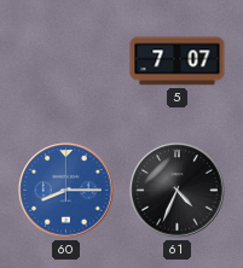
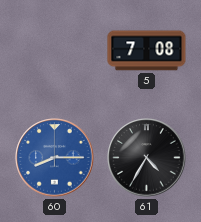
5: 7:07 -> 7:08 (147, 51)
61: 4:34 -> 4:35 (147, 158)
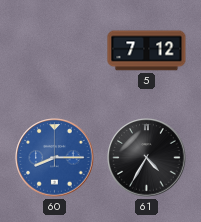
5: 7:08 -> 7:12 (147, 51)
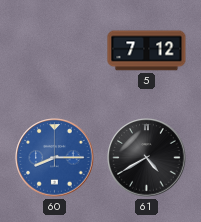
61: 4:35 -> 4:40 (147, 158)
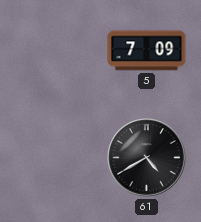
5: 7:12 -> 7:09 (147, 51)
60: 8:15 -> none (55, 158)
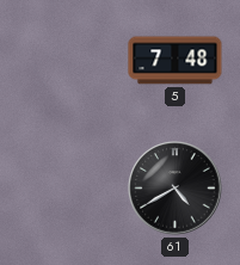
5: 7:09 -> 7:48 (176, 61)
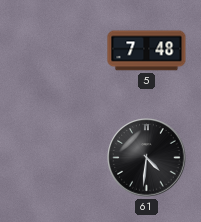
61: 4:40 -> 4:31 (147, 158)
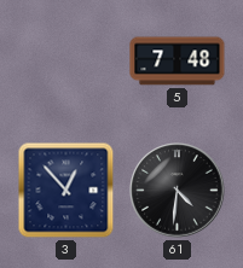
3: none -> 12:53 (66, 191)
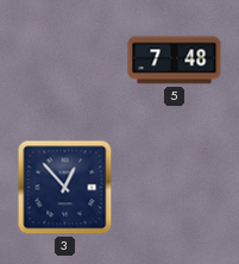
61: 4:31 -> none (178, 191)
